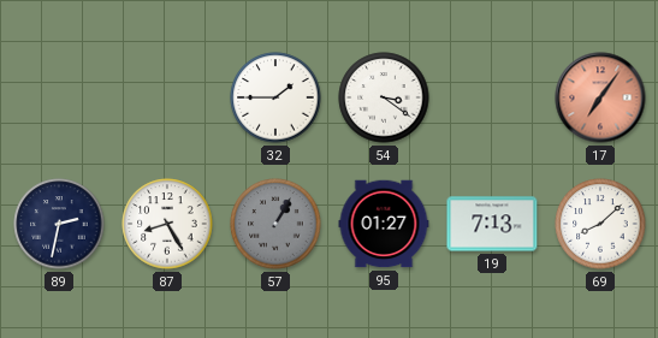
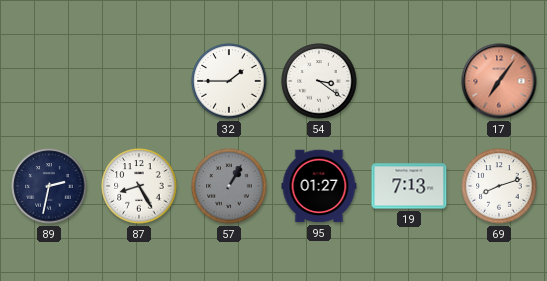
69: 8:08 -> 8:12 (499, 186)
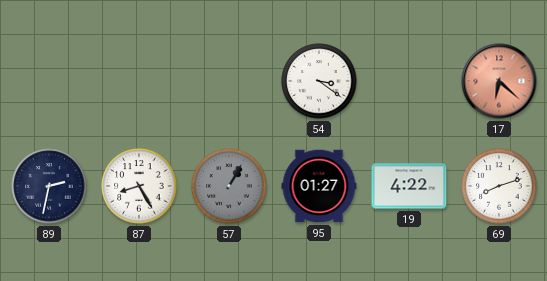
32: 1:45 -> none (229, 81)
17: 7:06 -> 6:22 (499, 81)
19: 7:13 -> 4:22 (409, 186)
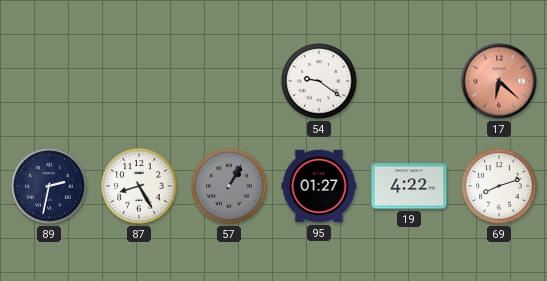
54: 3:21 -> 9:21 (319, 81)
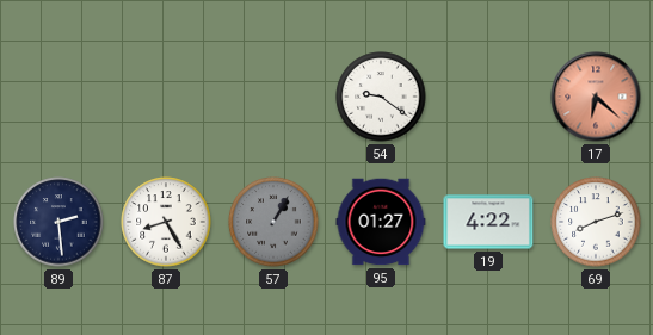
89: 2:32 -> 2:29 (58, 222)
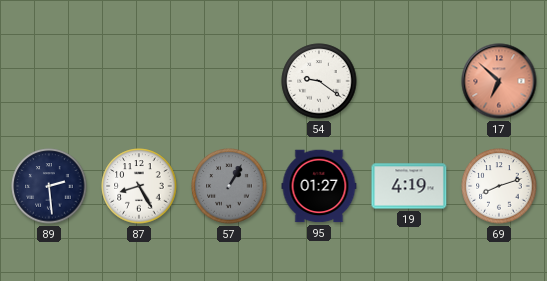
17: 6:22 -> 6:52 (499, 81)
19: 4:22 -> 4:19 (409, 186)
